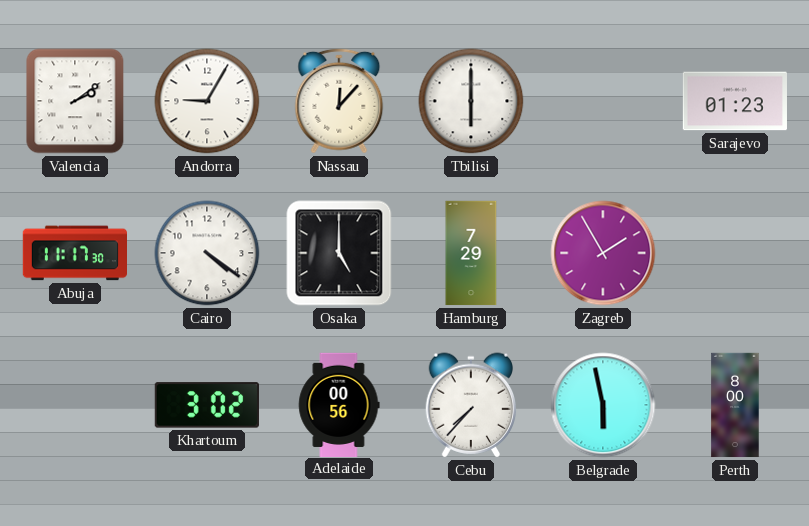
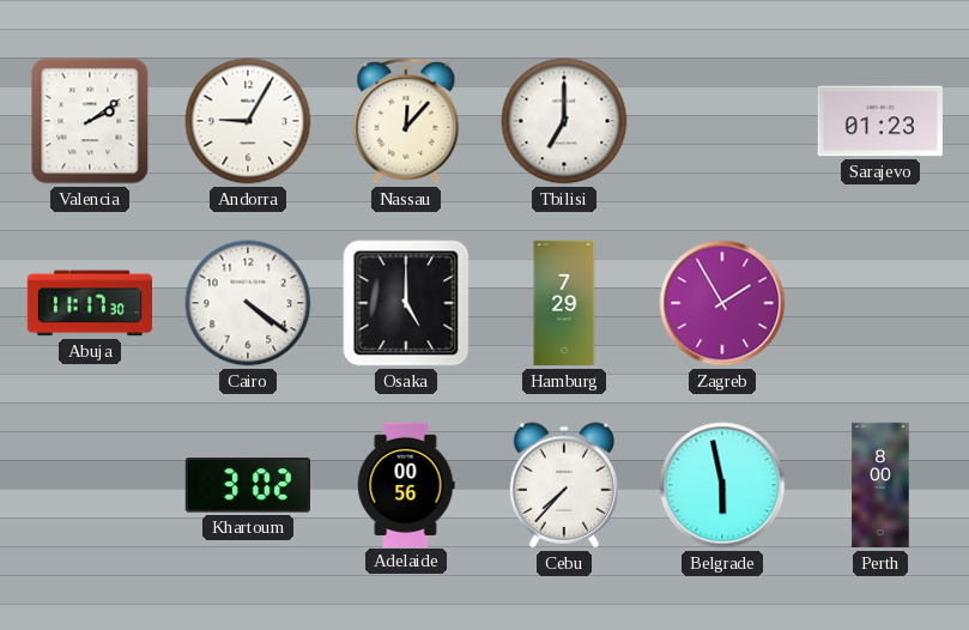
Tbilisi: 6:00 -> 7:00 (564, 121)
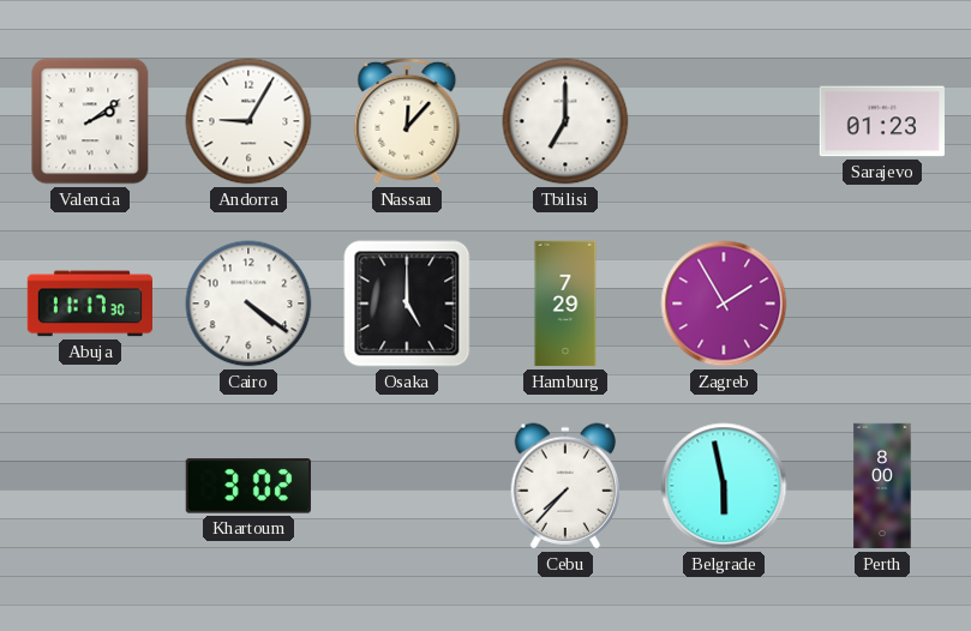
Adelaide: 00:56 -> none (406, 484)
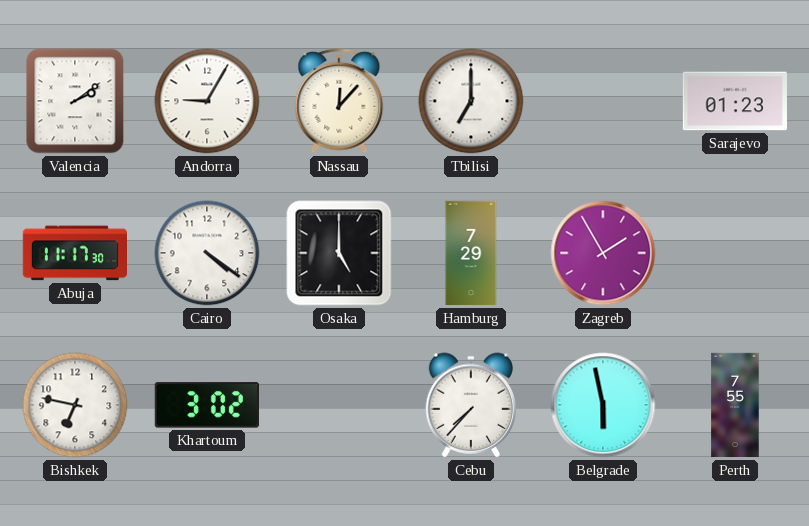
Bishkek: none -> 6:47 (75, 405)
Perth: 8:00 -> 7:55 (735, 405)
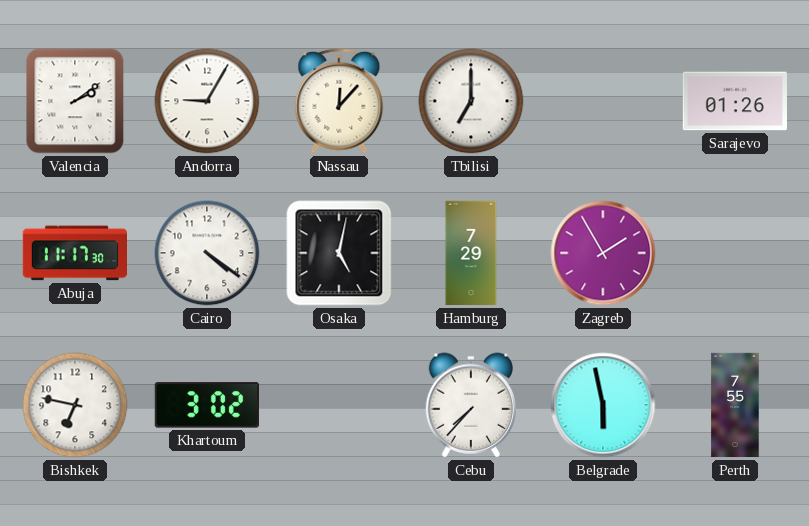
Sarajevo: 01:23 -> 01:26 (735, 101)
Osaka: 5:00 -> 5:02 (339, 253)
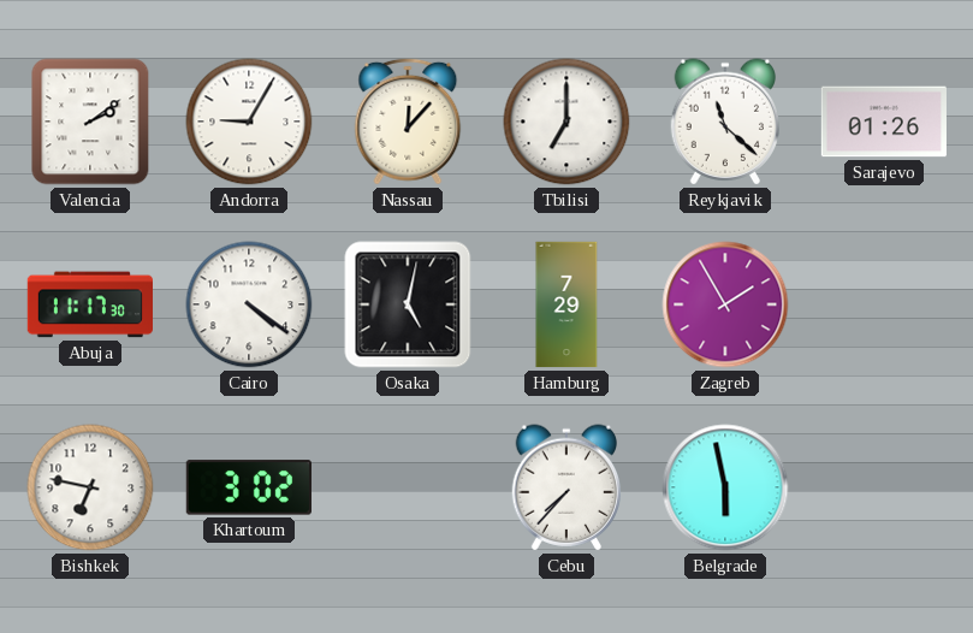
Reykjavik: none -> 11:22 (725, 122)
Perth: 7:55 -> none (735, 405)
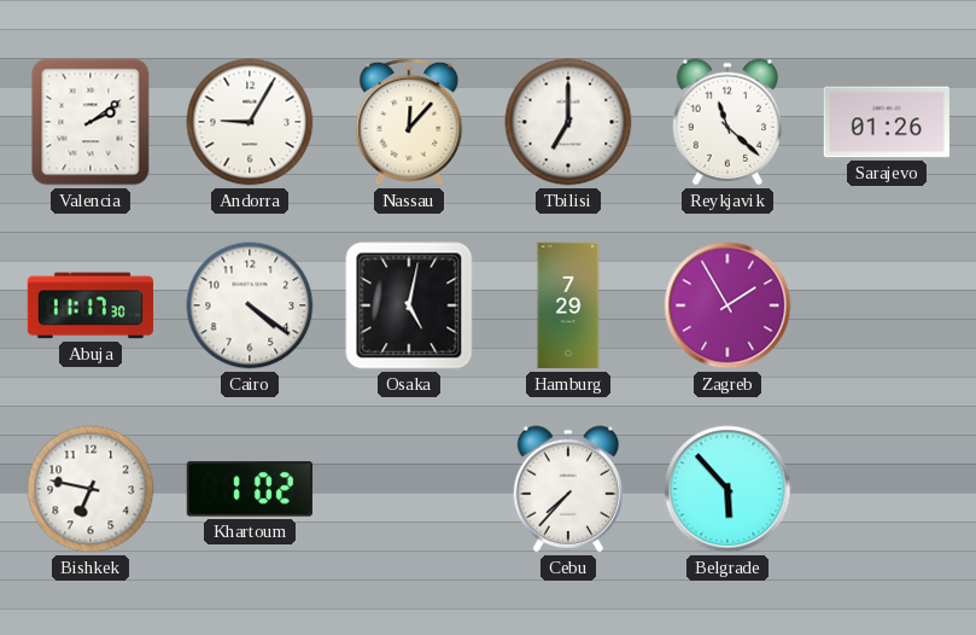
Khartoum: 3:02 -> 1:02 (250, 489)
Belgrade: 5:58 -> 5:53 (727, 489)
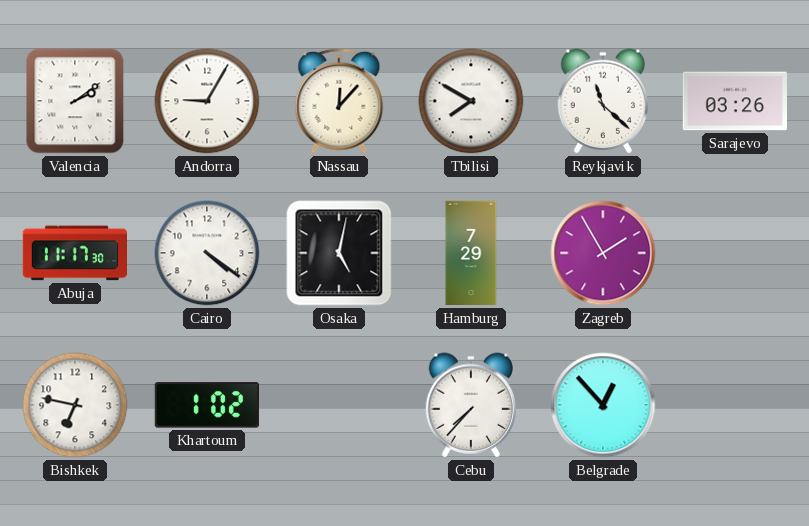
Tbilisi: 7:00 -> 7:50 (471, 101)
Sarajevo: 01:26 -> 03:26 (735, 101)
Belgrade: 5:53 -> 12:53 (603, 405)
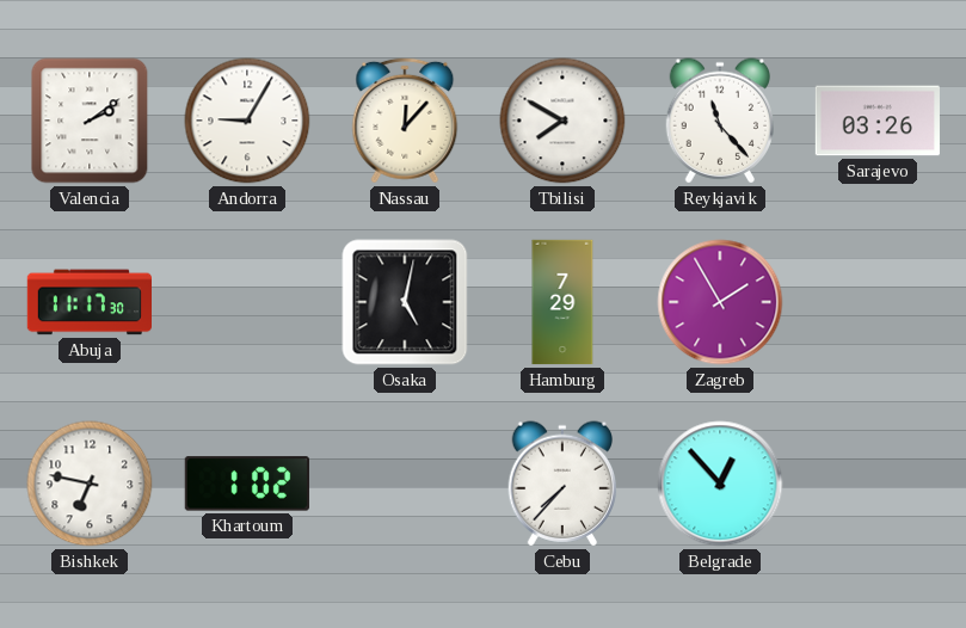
Reykjavik: 11:22 -> 11:23 (720, 121)
Cairo: 4:21 -> none (207, 253)
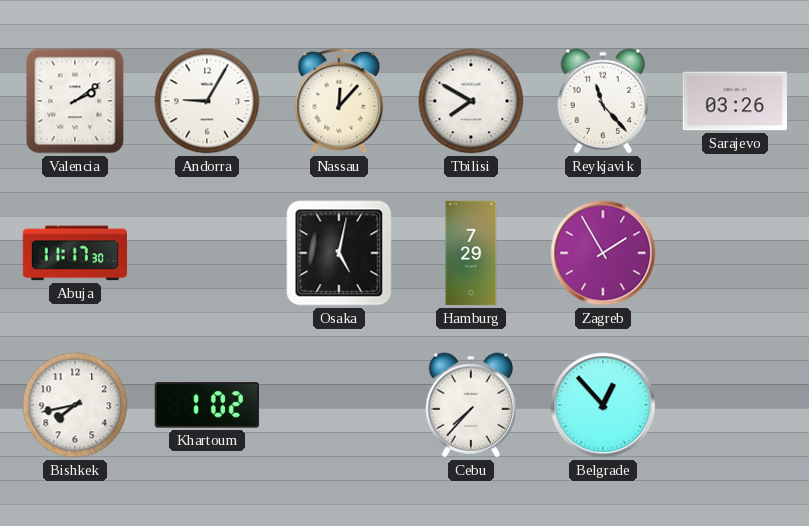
Bishkek: 6:47 -> 7:43 (75, 405)
